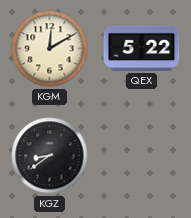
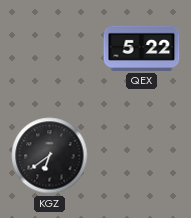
KGM: 12:10 -> none (50, 49)
KGZ: 8:39 -> 6:39 (50, 156)
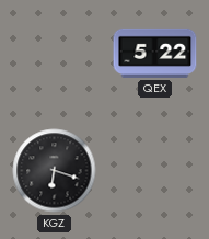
KGZ: 6:39 -> 6:18 (55, 171)
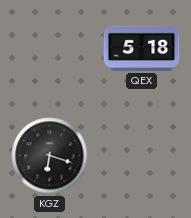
QEX: 5:22 -> 5:18 (142, 48)
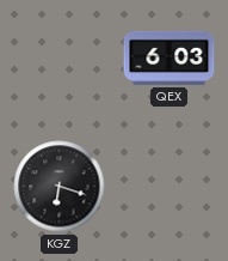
QEX: 5:18 -> 6:03 (170, 57)
